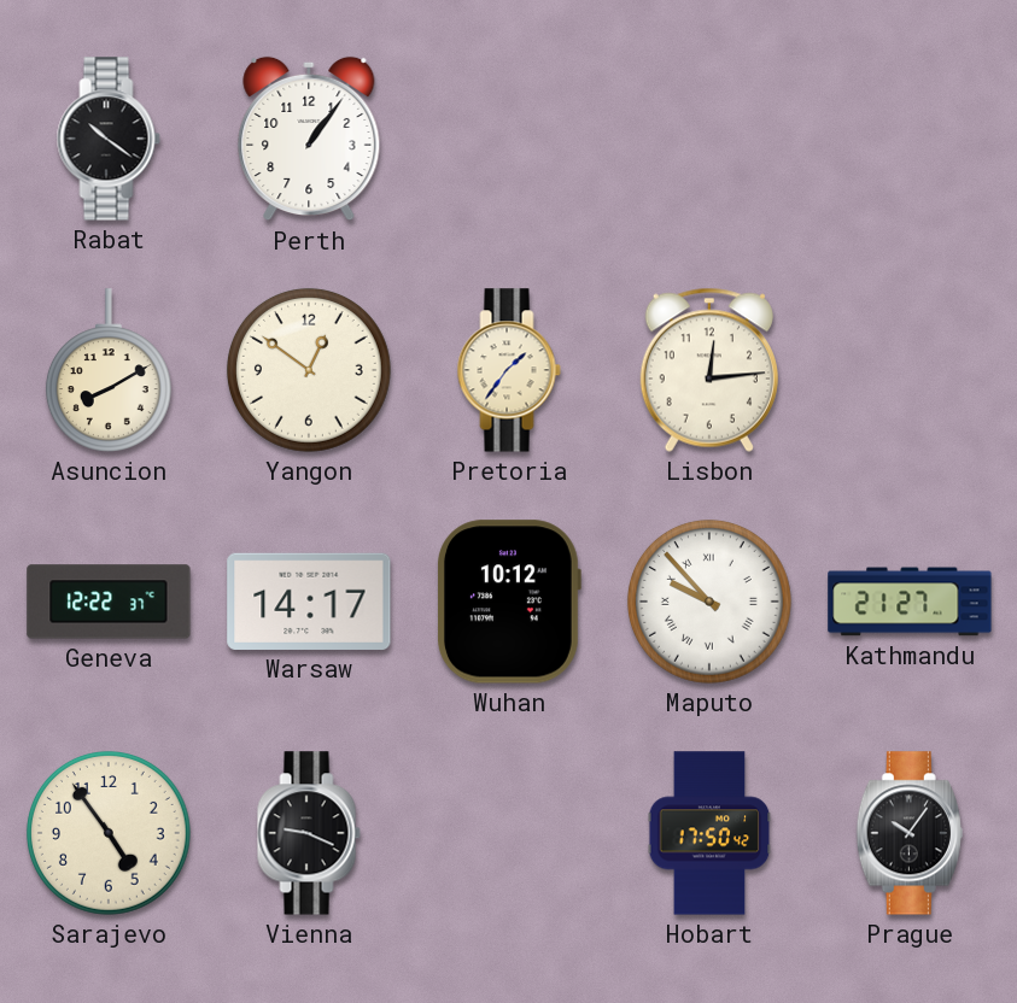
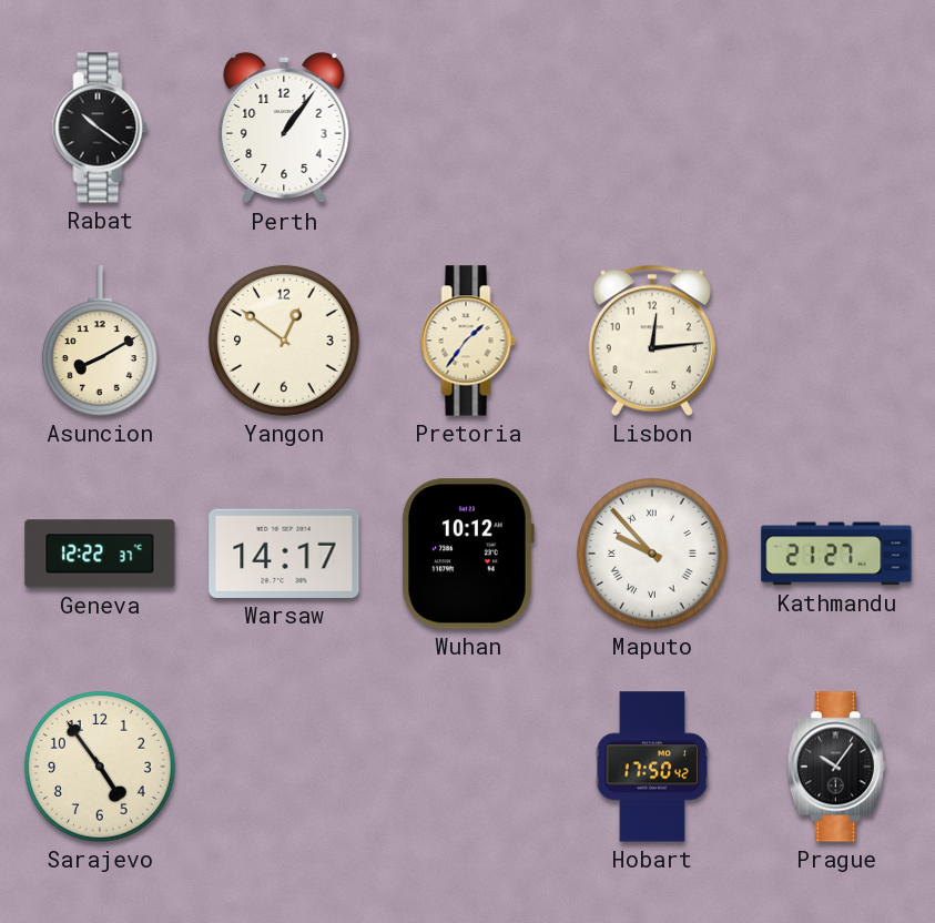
Vienna: 9:19 -> none (309, 833)
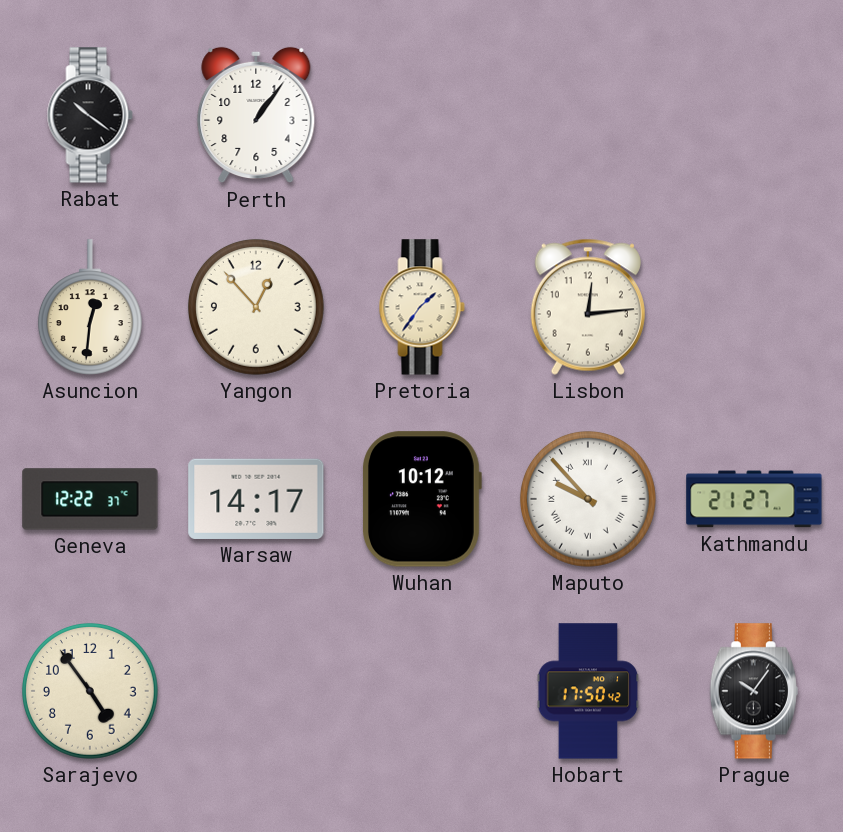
Asuncion: 8:10 -> 12:31 (90, 307)
Yangon: 12:51 -> 12:53 (256, 307)
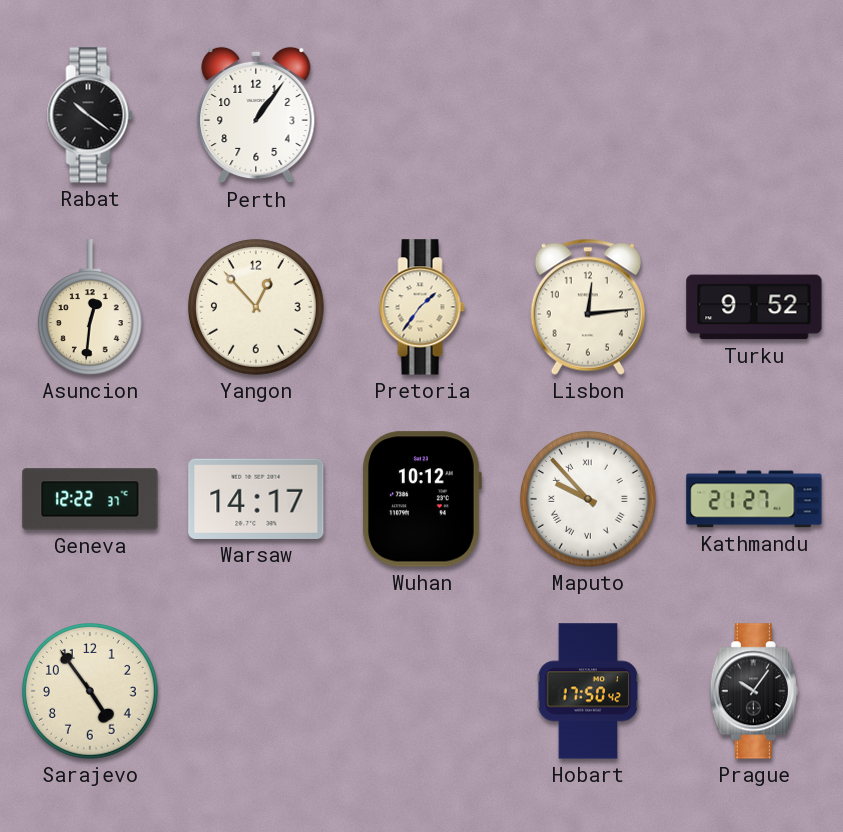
Turku: none -> 9:52 (754, 307)
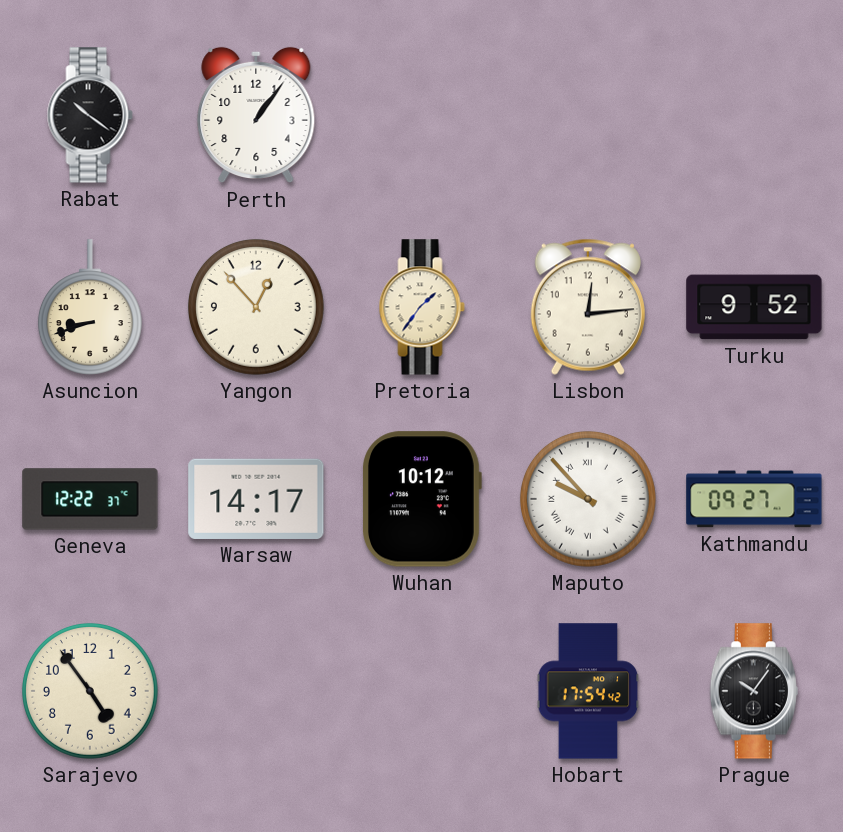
Asuncion: 12:31 -> 8:42 (90, 307)
Kathmandu: 21:27 -> 09:27 (754, 499)
Hobart: 17:50 -> 17:54 (588, 691)
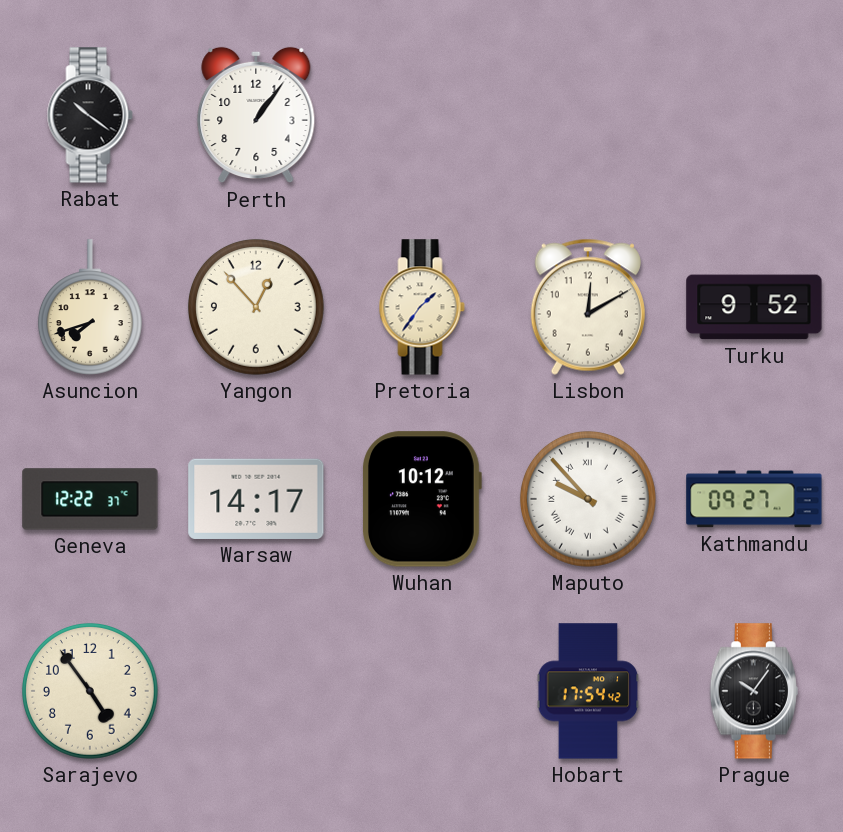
Asuncion: 8:42 -> 7:42 (90, 307)
Lisbon: 12:14 -> 12:10 (588, 307)
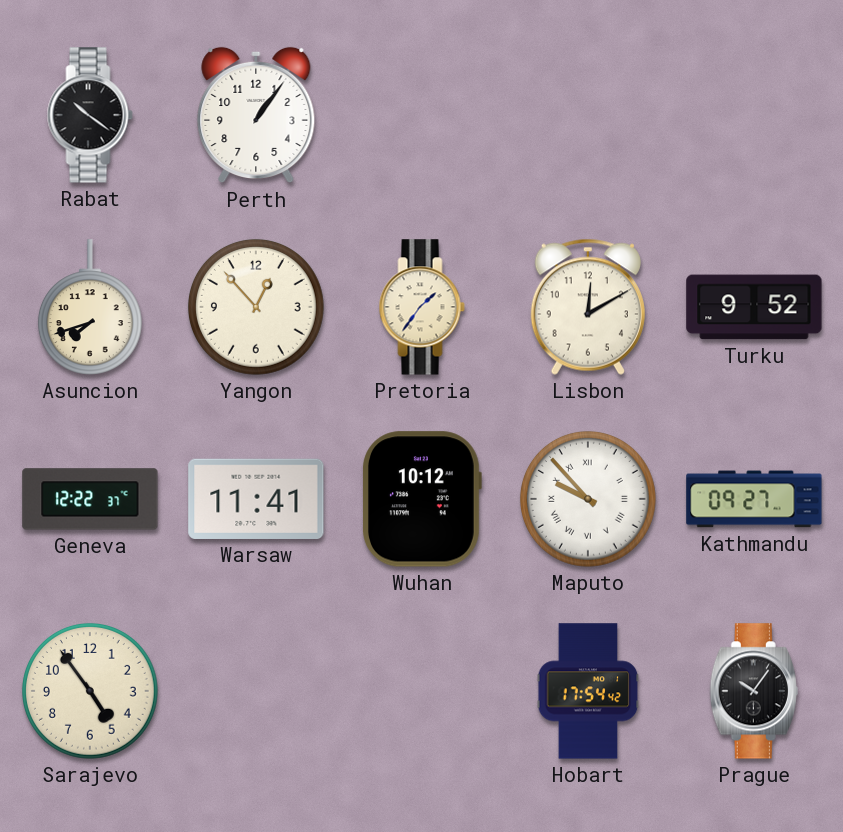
Warsaw: 14:17 -> 11:41 (256, 499)
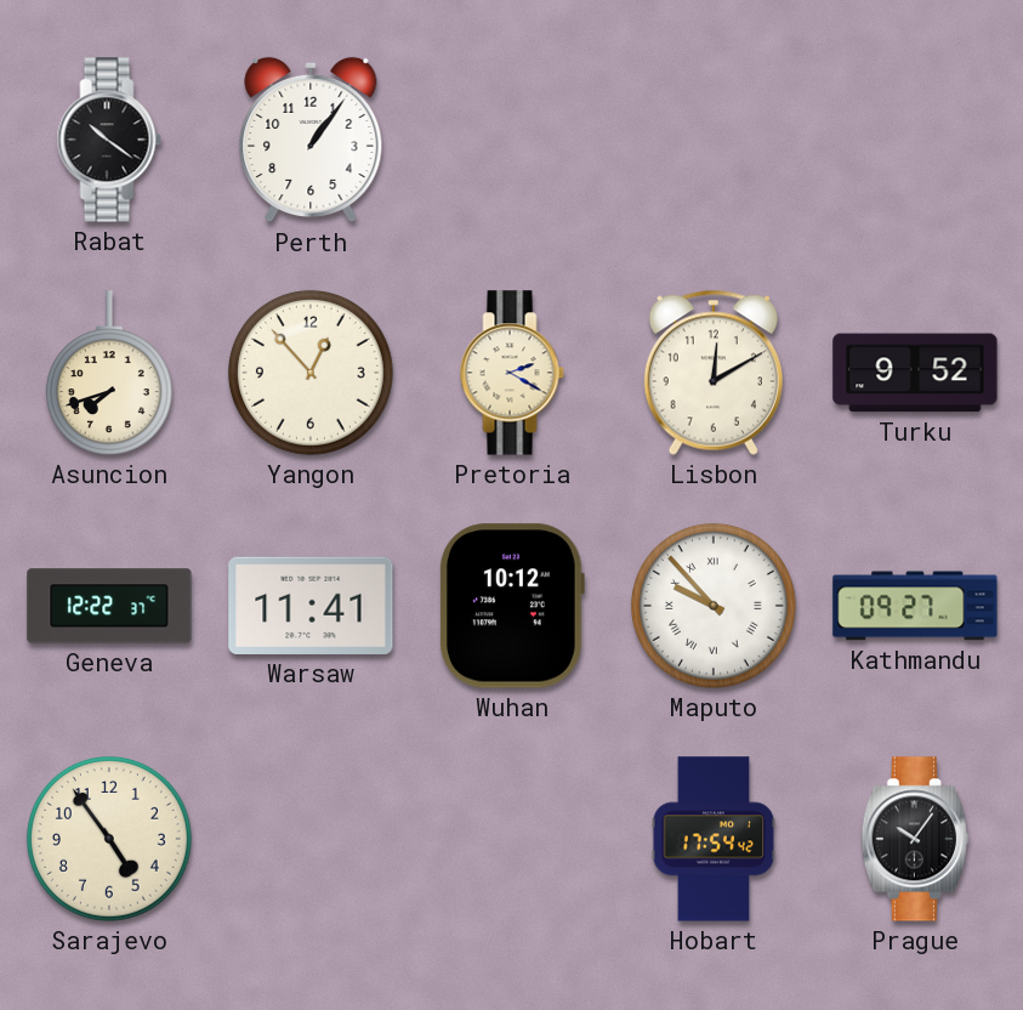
Pretoria: 1:36 -> 2:20 (512, 373)
